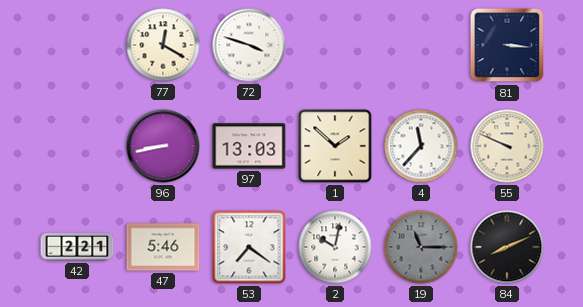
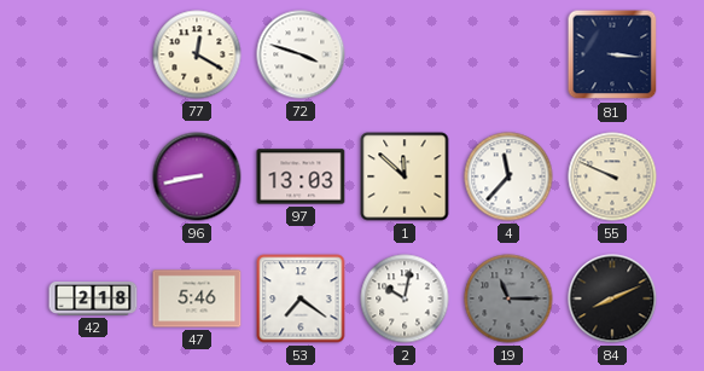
1: 1:52 -> 11:52 (405, 176)
42: 2:21 -> 2:18 (93, 300)
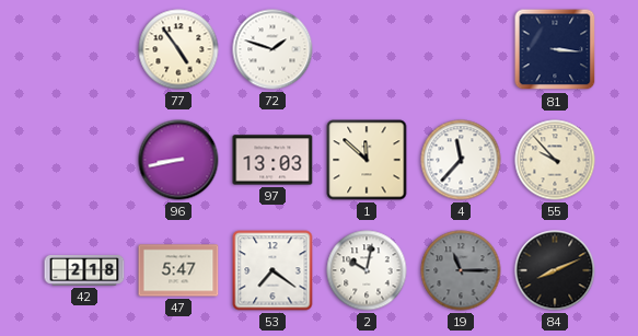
77: 12:20 -> 4:54 (178, 49)
72: 3:48 -> 1:48 (272, 49)
55: 9:49 -> 9:53 (555, 160)
47: 5:46 -> 5:47 (178, 270)
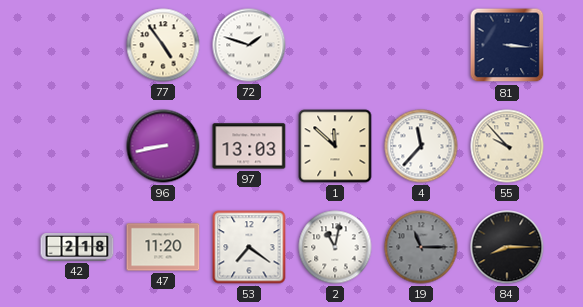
47: 5:47 -> 11:20 (163, 247)
2: 10:02 -> 11:02 (335, 247)
84: 8:11 -> 8:15 (507, 247)
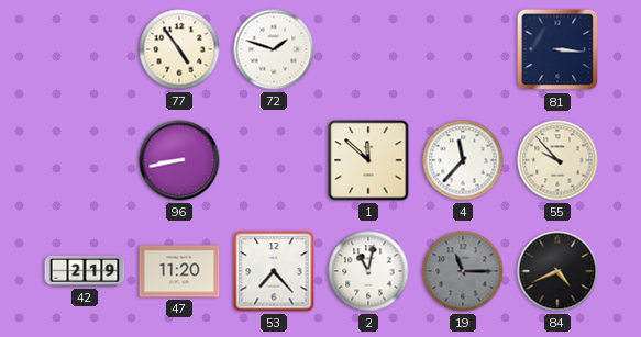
97: 13:03 -> none (249, 146)
42: 2:18 -> 2:19 (85, 272)
53: 7:21 -> 7:23 (274, 271)
84: 8:15 -> 4:41 (557, 271)
